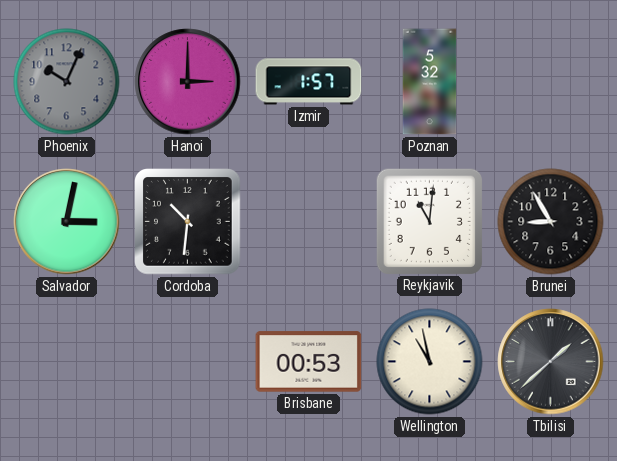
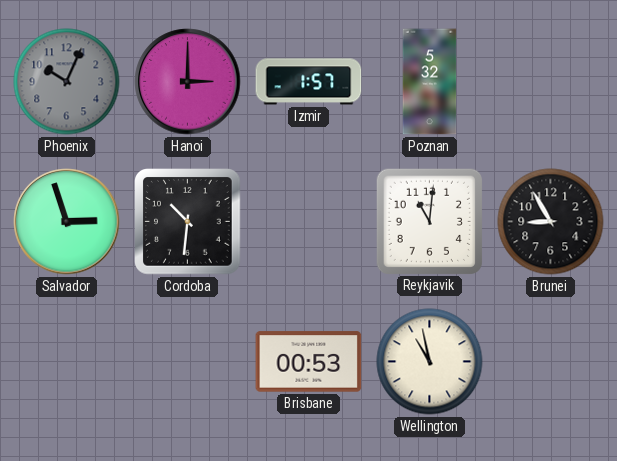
Salvador: 3:02 -> 2:57 (67, 222)
Tbilisi: 1:38 -> none (551, 362)
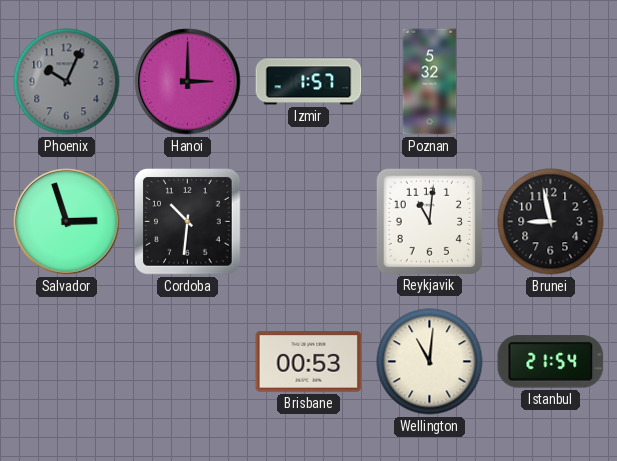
Brunei: 8:55 -> 8:58 (551, 222)
Wellington: 10:58 -> 11:01 (430, 362)
Istanbul: none -> 21:54 (551, 362)
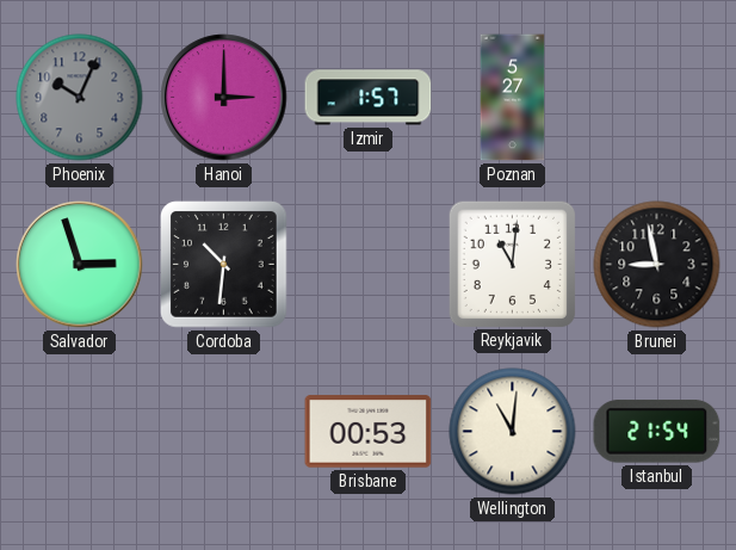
Poznan: 5:32 -> 5:27 (513, 98)
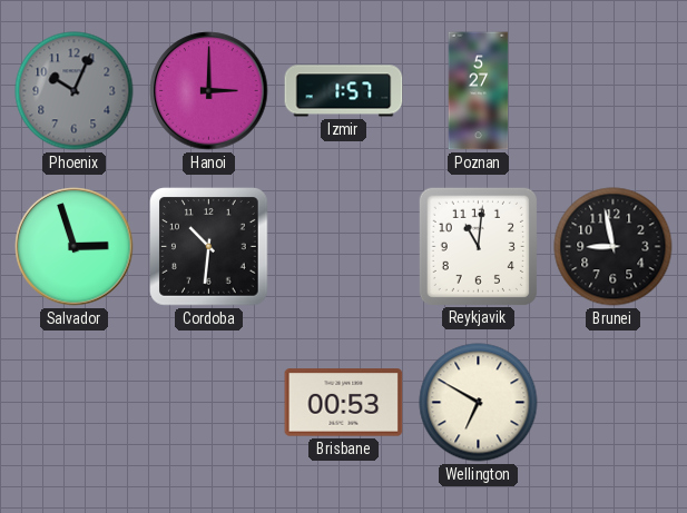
Wellington: 11:01 -> 6:50 (479, 403)
Istanbul: 21:54 -> none (657, 432)
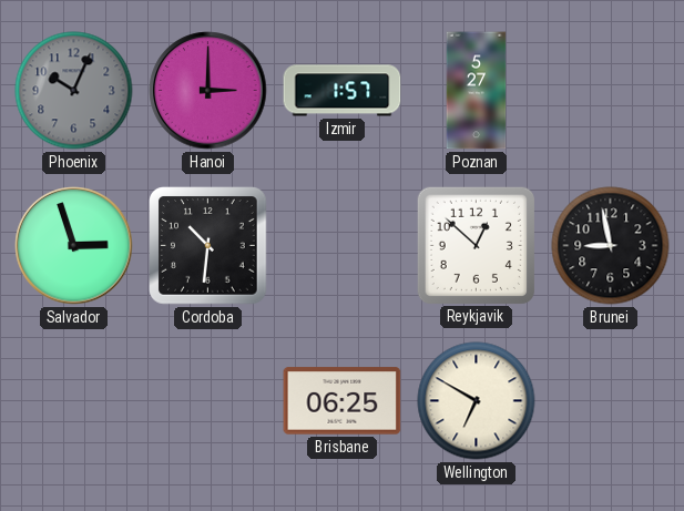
Reykjavik: 11:01 -> 12:52 (476, 245)
Brisbane: 00:53 -> 06:25 (343, 401)
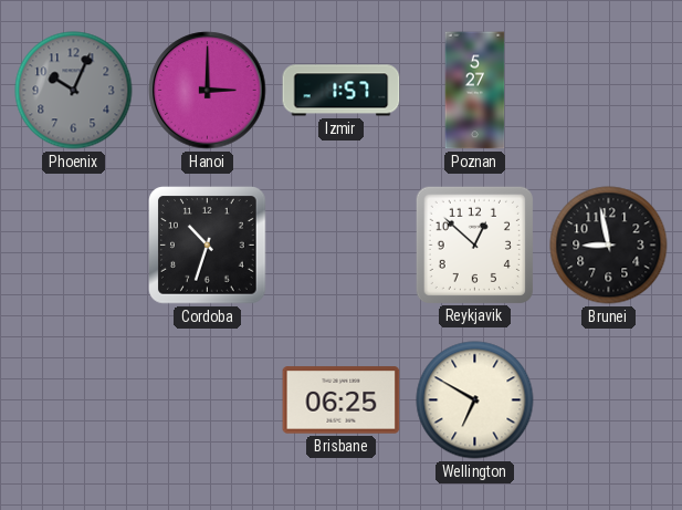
Salvador: 2:57 -> none (74, 246)
Cordoba: 10:31 -> 10:33 (208, 246)
